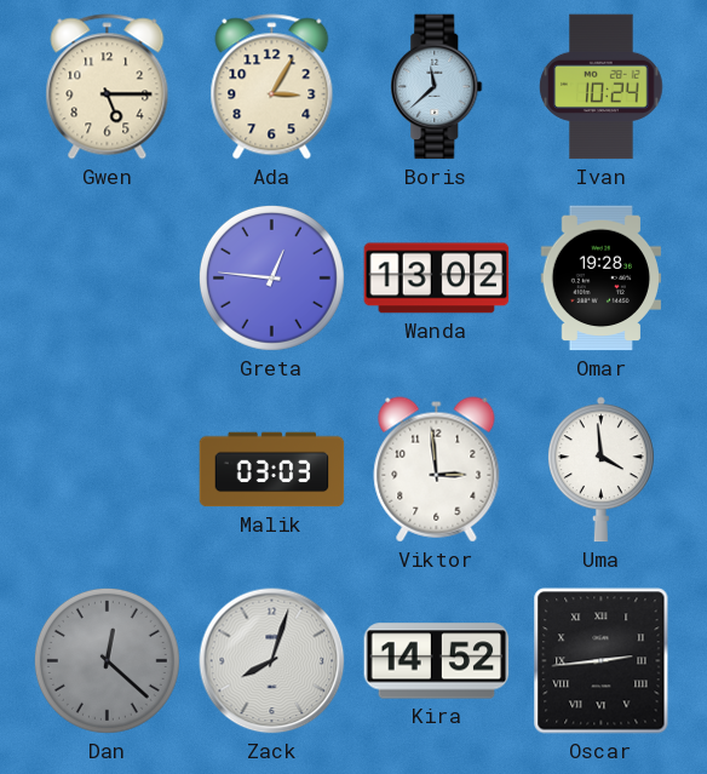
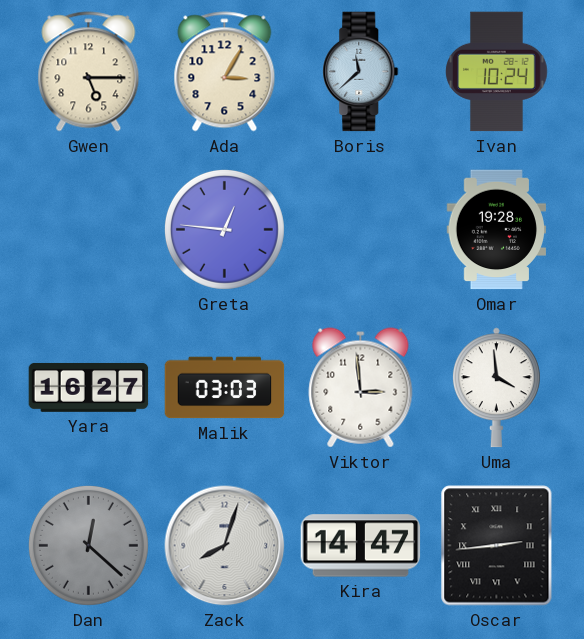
Wanda: 13:02 -> none (437, 279)
Yara: none -> 16:27 (89, 387)
Kira: 14:52 -> 14:47 (361, 546)
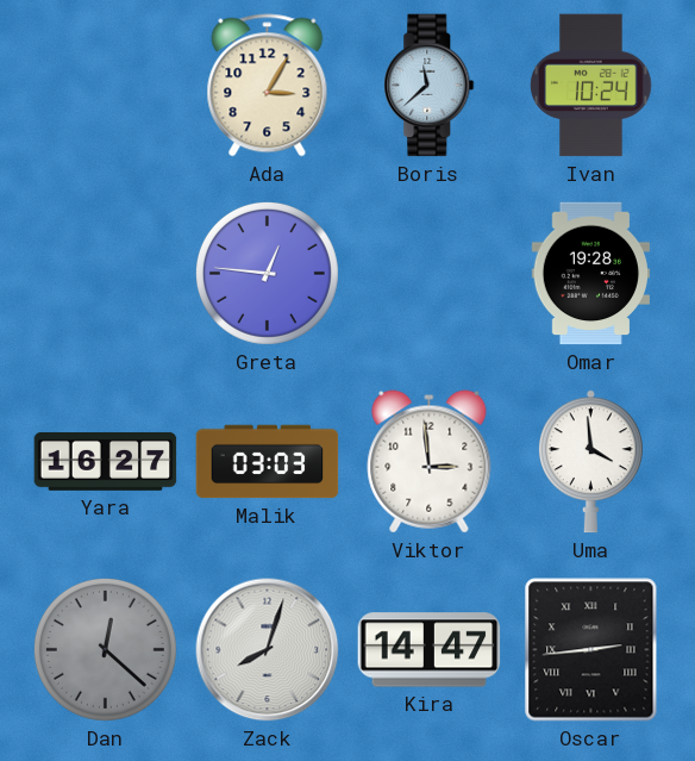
Gwen: 5:15 -> none (89, 72)
